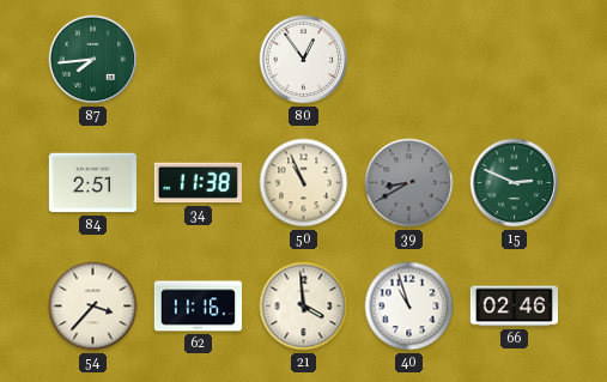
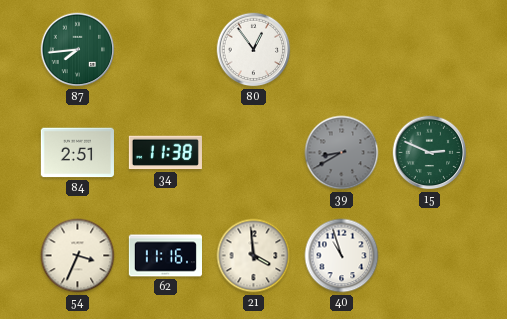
50: 10:56 -> none (304, 183)
54: 3:37 -> 3:34 (78, 256)
66: 02:46 -> none (514, 307)
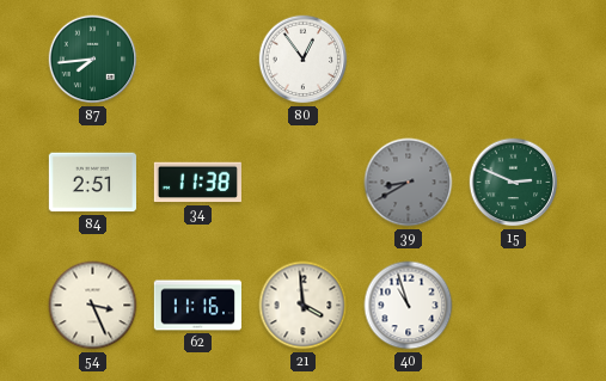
54: 3:34 -> 3:26 (93, 306)
